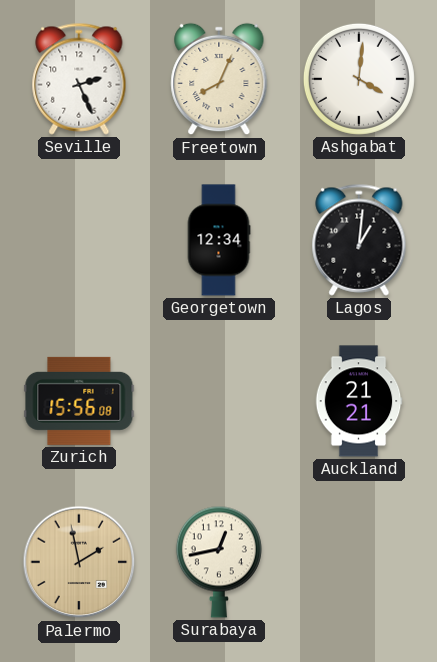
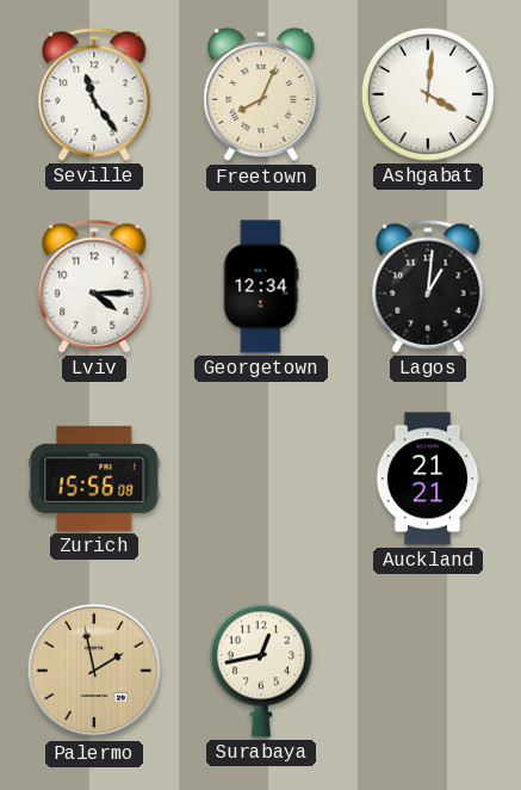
Seville: 2:26 -> 11:24 (94, 94)
Lviv: none -> 4:15 (94, 286)
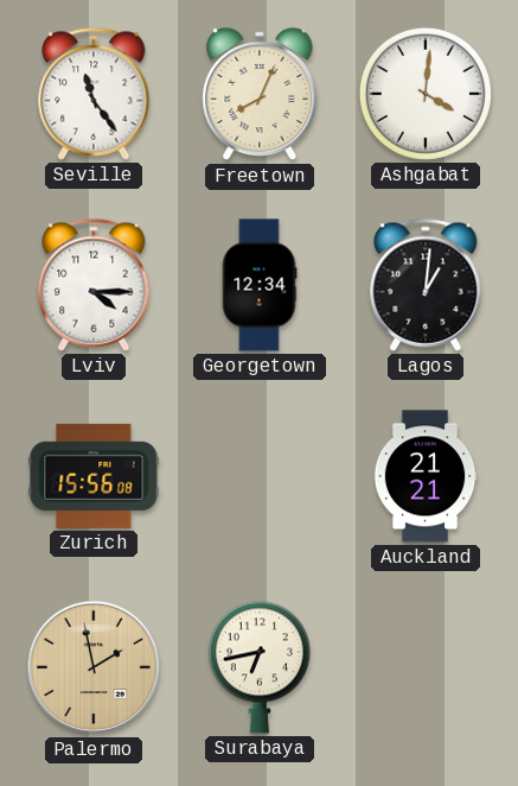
Surabaya: 12:43 -> 6:43 (260, 667)
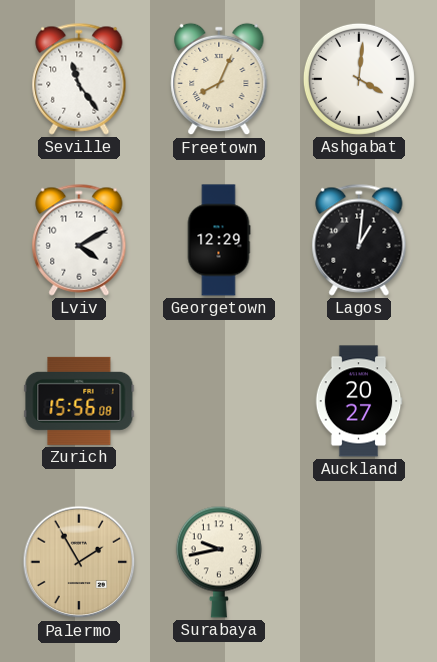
Lviv: 4:15 -> 4:10 (79, 240)
Georgetown: 12:34 -> 12:29 (219, 240)
Auckland: 21:21 -> 20:27 (359, 401)
Palermo: 1:58 -> 1:55 (79, 562)
Surabaya: 6:43 -> 9:43 (219, 562)
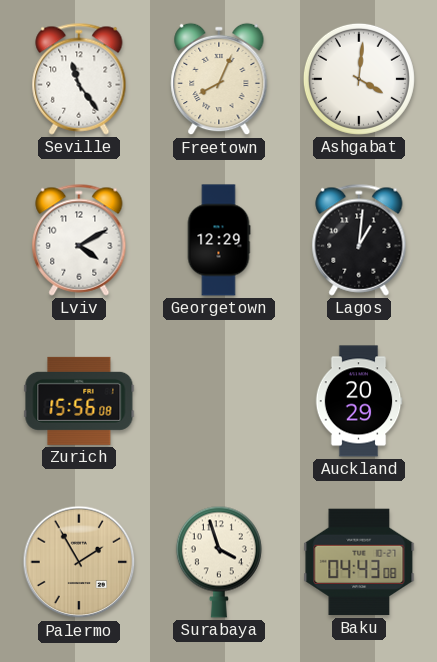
Auckland: 20:27 -> 20:29 (359, 401)
Surabaya: 9:43 -> 3:57 (219, 562)
Baku: none -> 04:43 (359, 562)
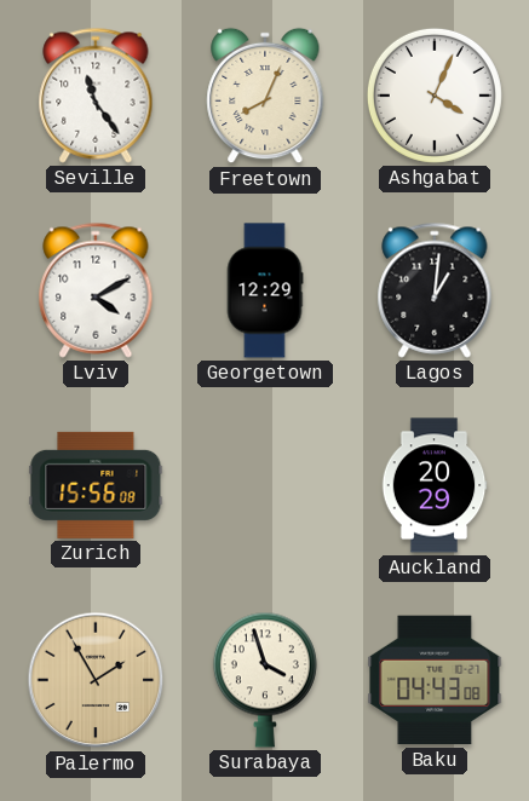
Ashgabat: 4:01 -> 4:04 (435, 96)
